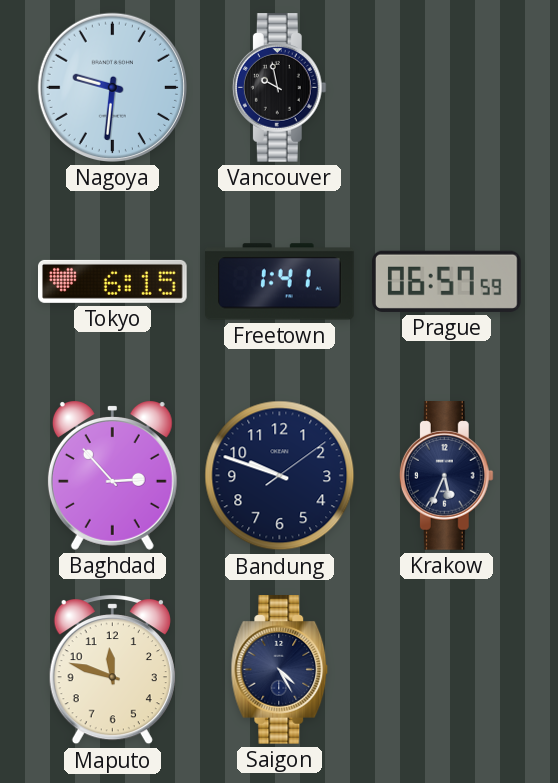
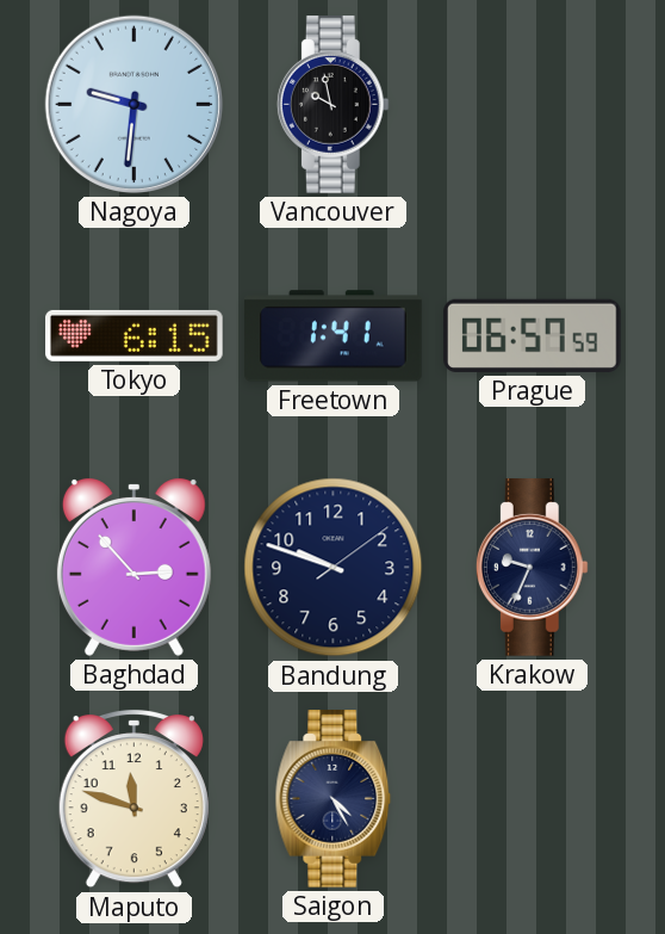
Krakow: 5:34 -> 9:34 (532, 568)
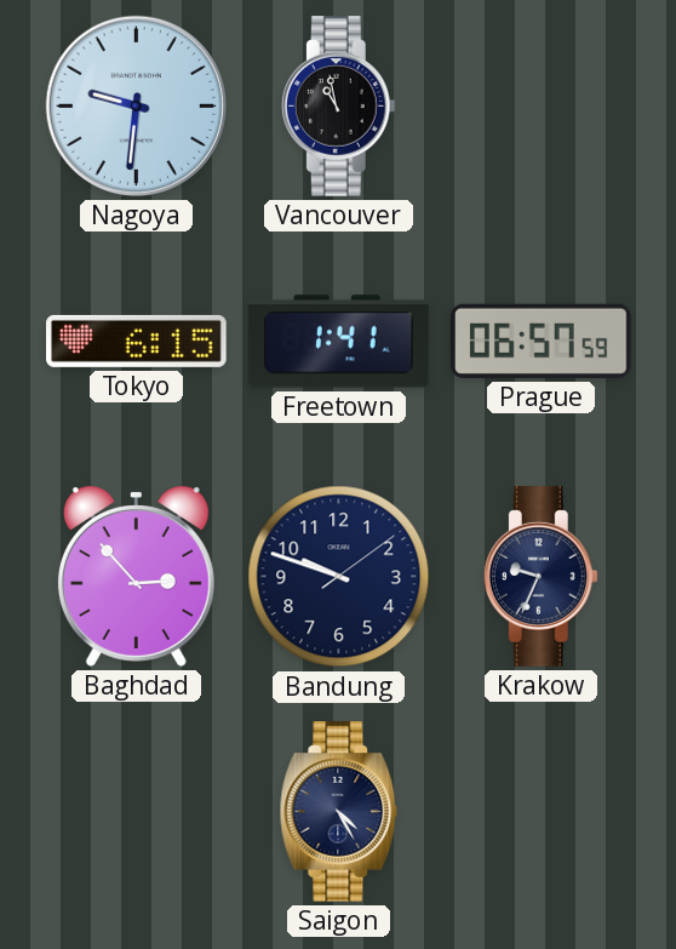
Vancouver: 9:58 -> 10:58 (338, 107)
Maputo: 11:48 -> none (133, 798)
